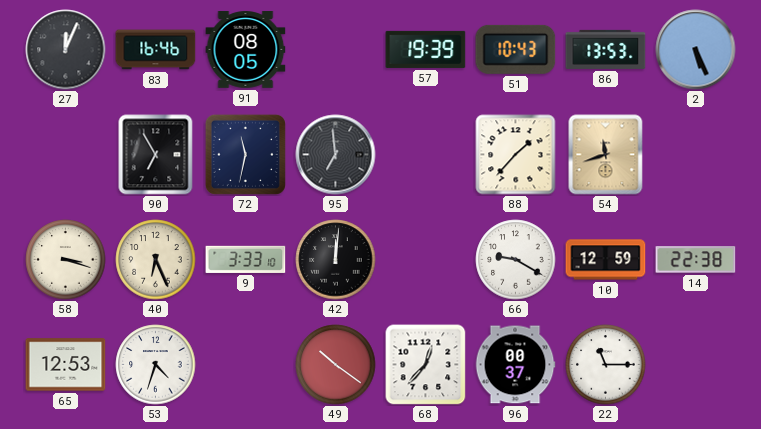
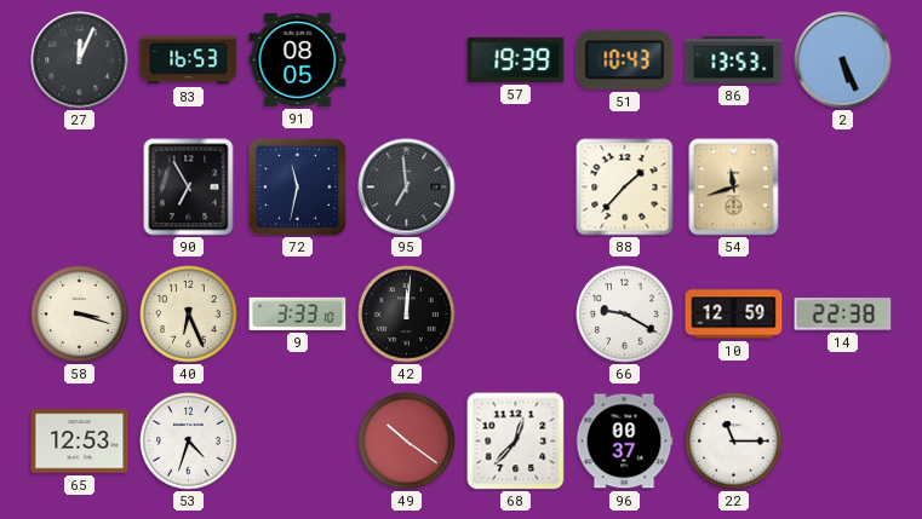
83: 16:46 -> 16:53 (189, 60)
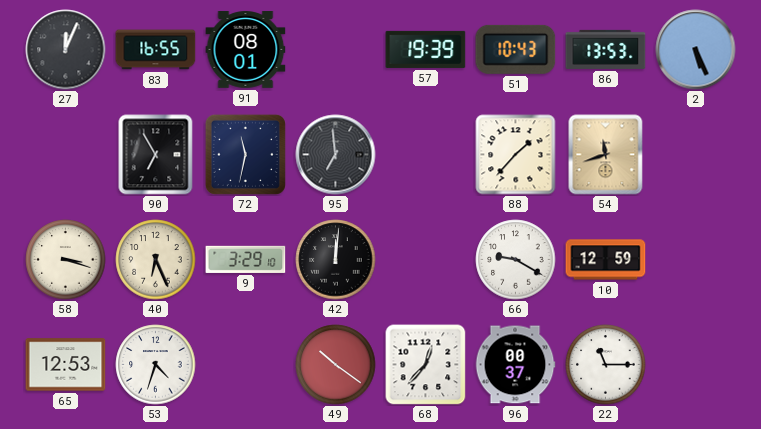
83: 16:53 -> 16:55 (156, 50)
91: 08:05 -> 08:01 (246, 50)
9: 3:33 -> 3:29 (246, 259)
14: 22:38 -> none (843, 315)
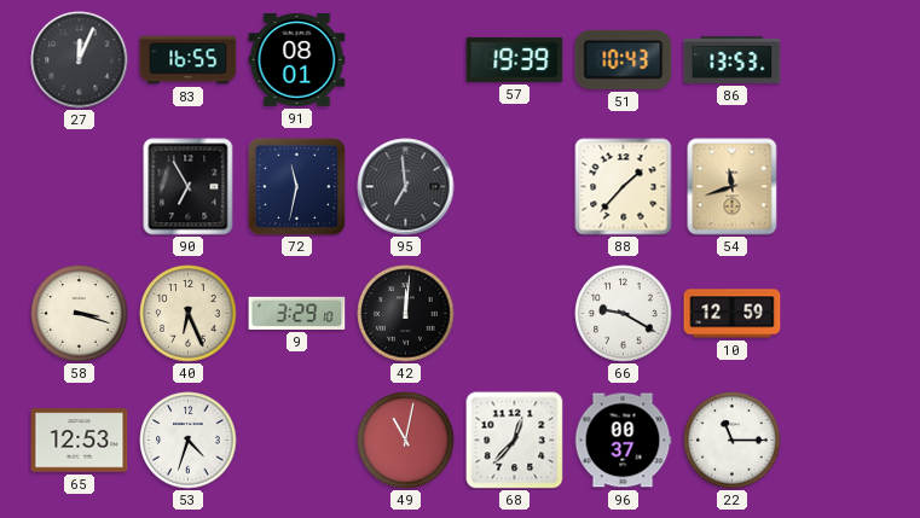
2: 5:26 -> none (696, 50)
49: 10:21 -> 11:02 (406, 441)
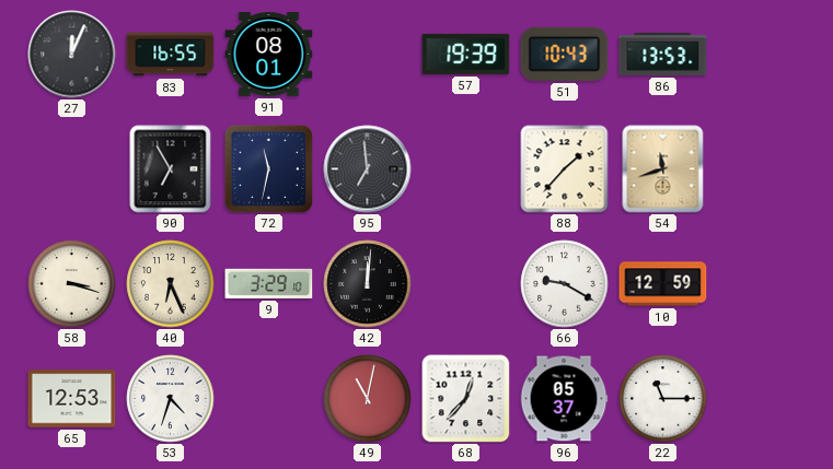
96: 00:37 -> 05:37 (564, 399)
